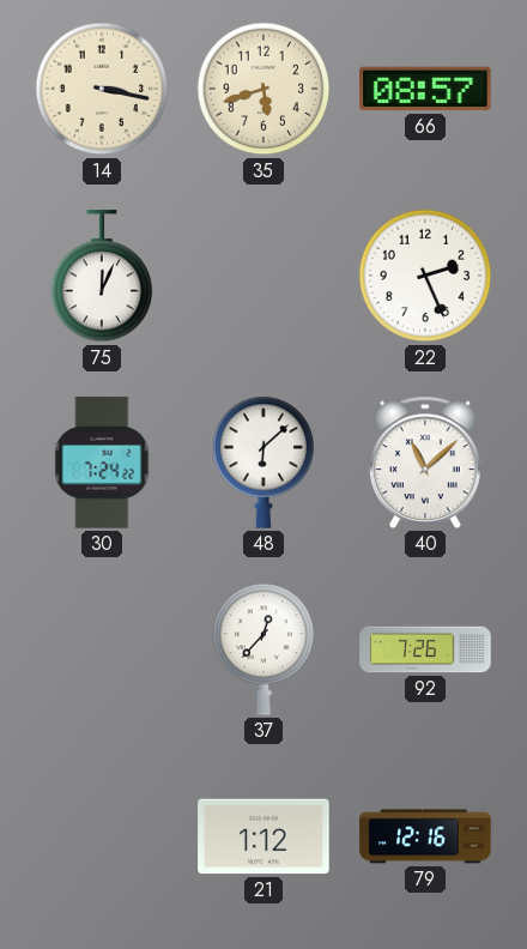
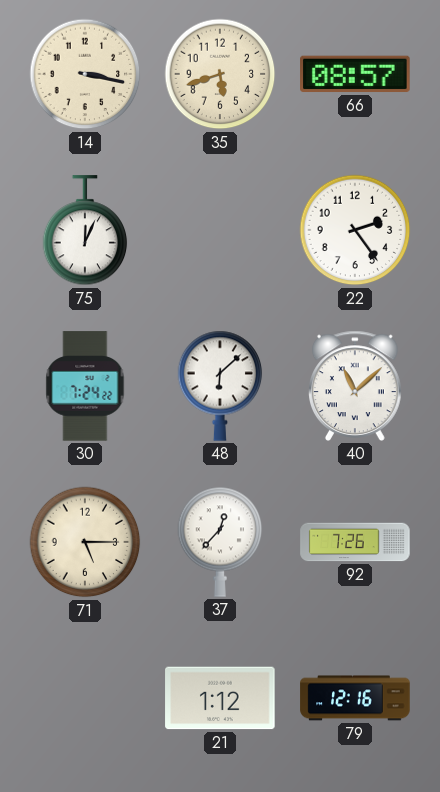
22: 2:26 -> 2:24 (355, 230)
71: none -> 5:15 (85, 542)
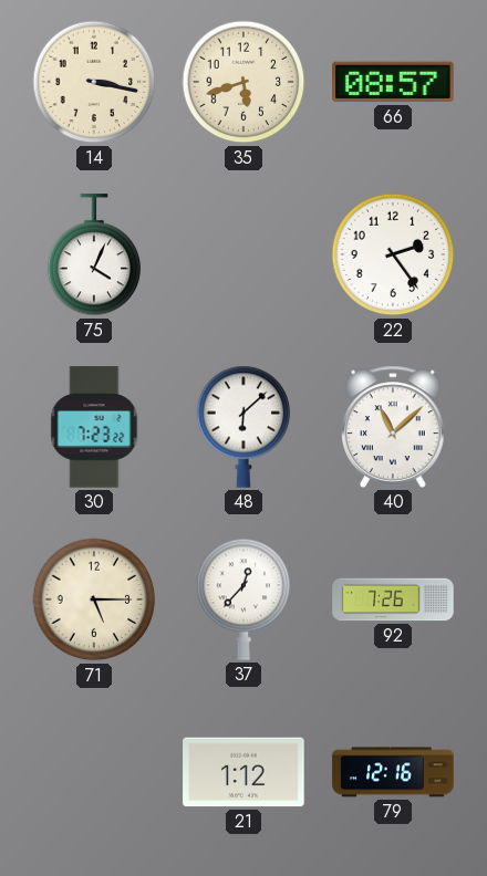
75: 12:04 -> 4:04 (94, 255)
30: 7:24 -> 7:23 (94, 427)
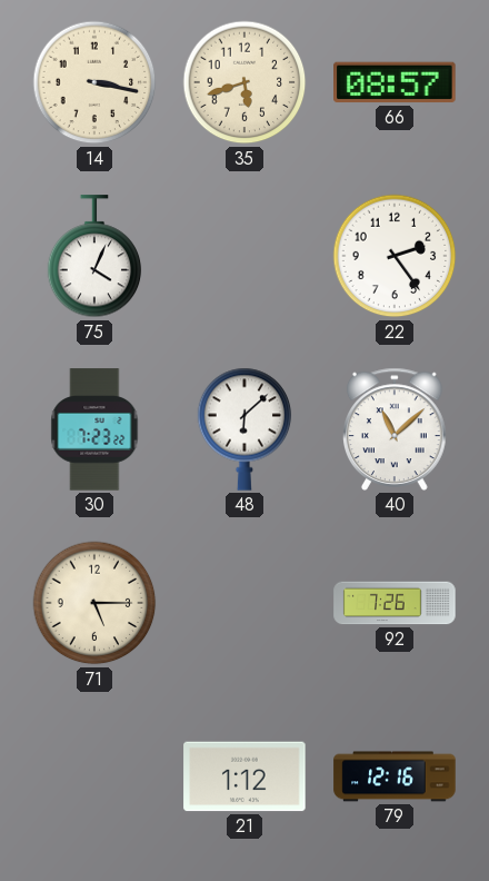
37: 12:37 -> none (244, 599)
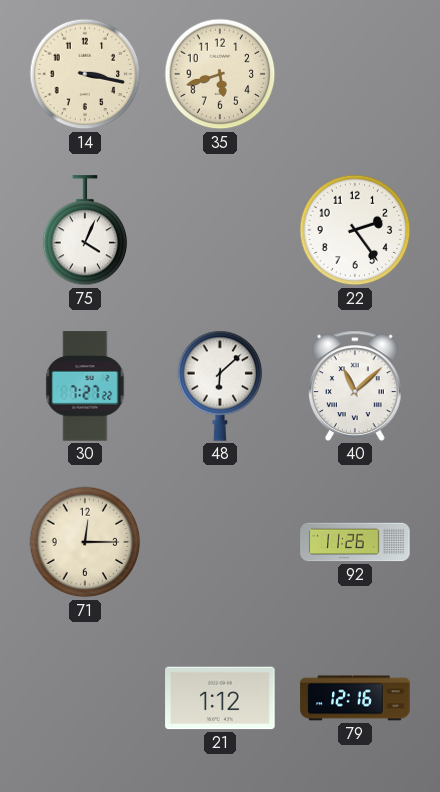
66: 08:57 -> none (395, 82)
30: 7:23 -> 7:27 (85, 386)
71: 5:15 -> 12:15 (85, 542)
92: 7:26 -> 11:26 (355, 542)
